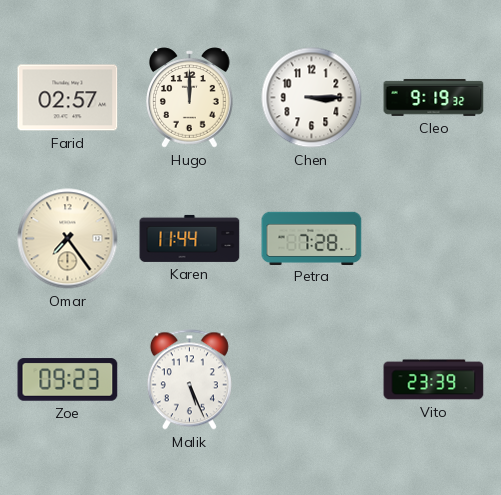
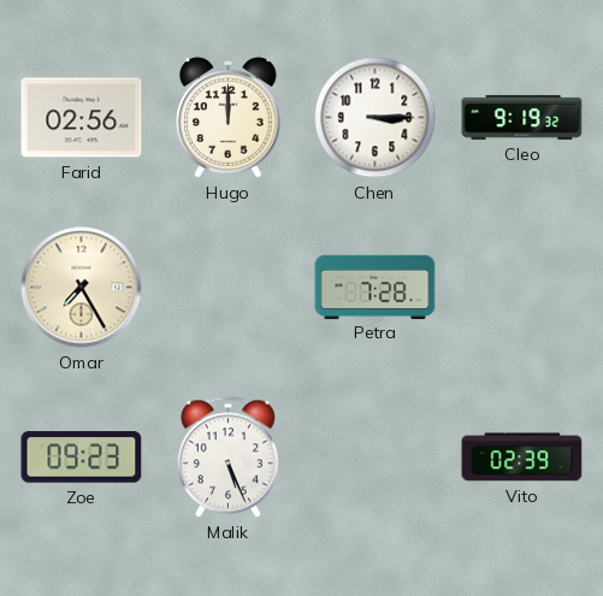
Farid: 02:57 -> 02:56 (82, 118)
Omar: 7:24 -> 7:25 (82, 288)
Karen: 11:44 -> none (190, 238)
Vito: 23:39 -> 02:39 (522, 458)
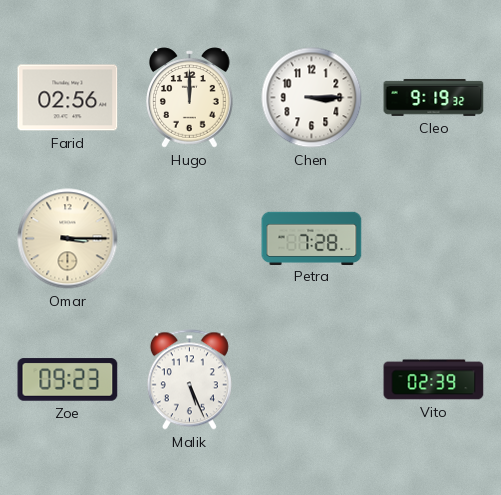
Omar: 7:25 -> 3:15 (68, 239)
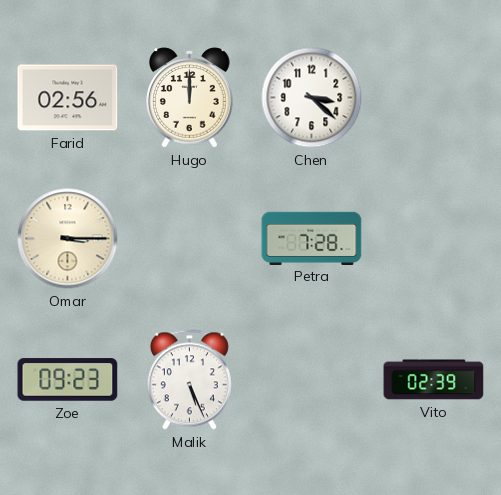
Chen: 3:15 -> 3:22 (312, 98)
Cleo: 9:19 -> none (434, 98)
